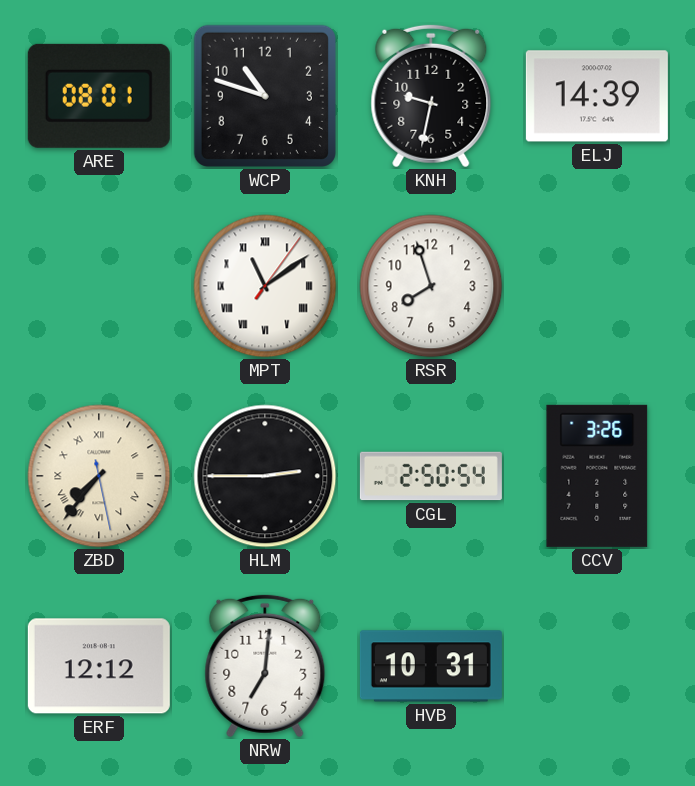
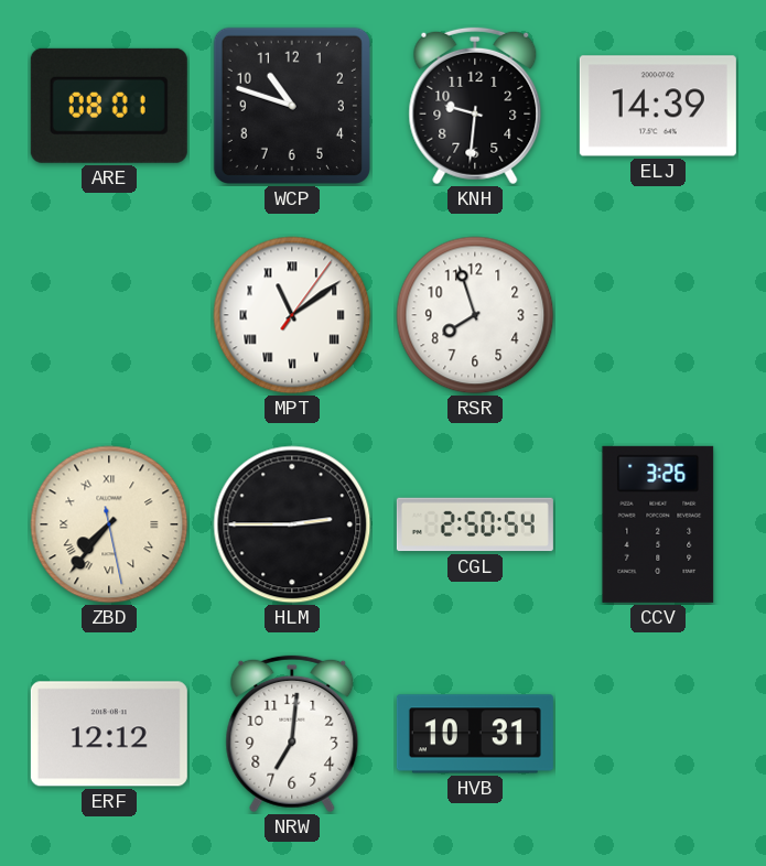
KNH: 9:32 -> 9:31 (475, 106)
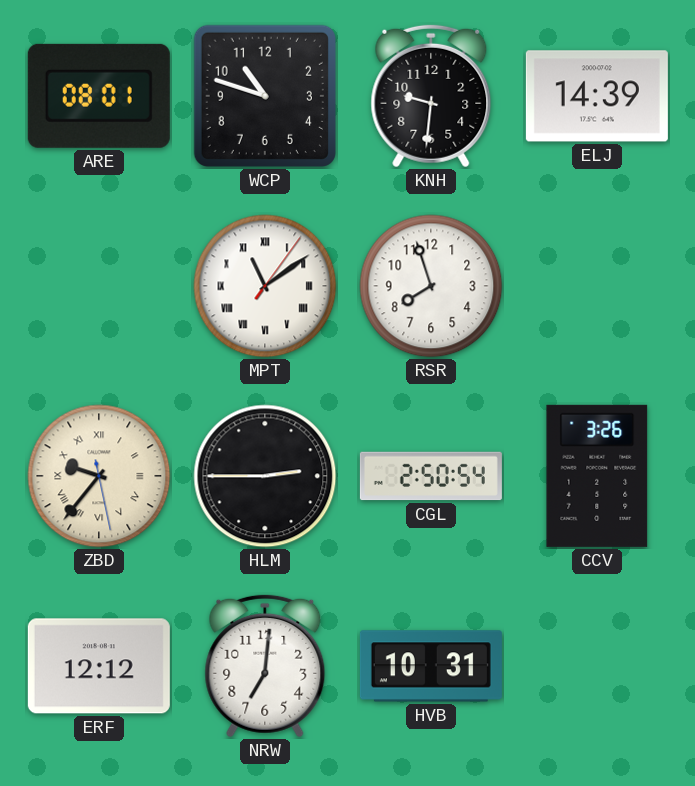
ZBD: 7:36 -> 9:36 (99, 476)
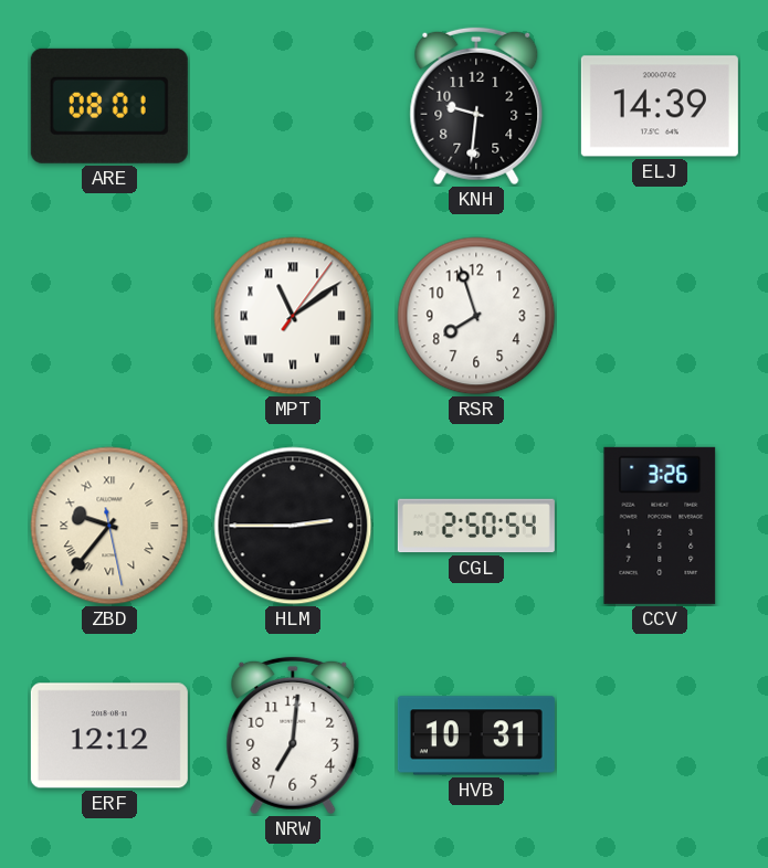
WCP: 10:48 -> none (265, 96)
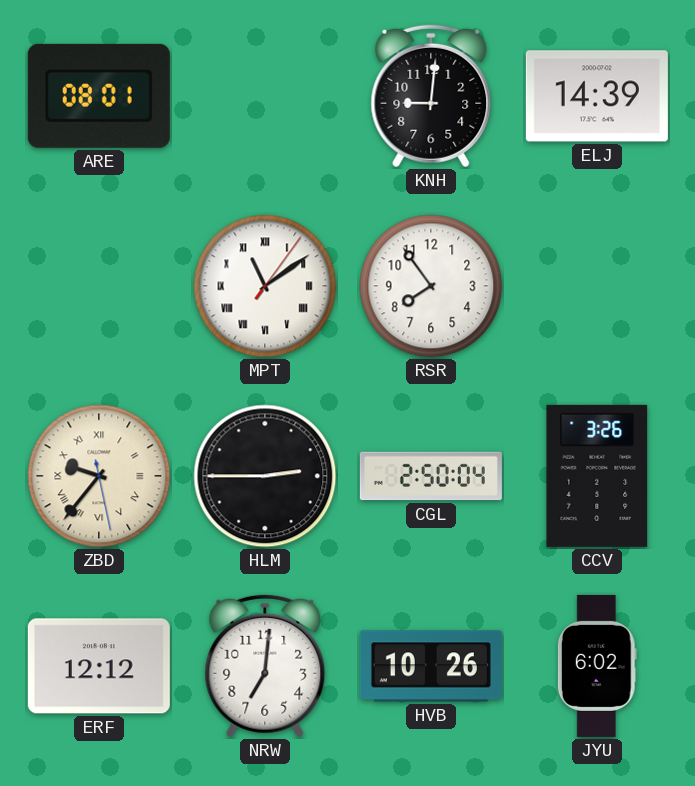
KNH: 9:31 -> 9:01 (431, 96)
RSR: 7:57 -> 7:54 (431, 286)
CGL: 2:50:54 -> 2:50:04 (431, 476)
HVB: 10:31 -> 10:26 (431, 666)
JYU: none -> 6:02 (597, 666)
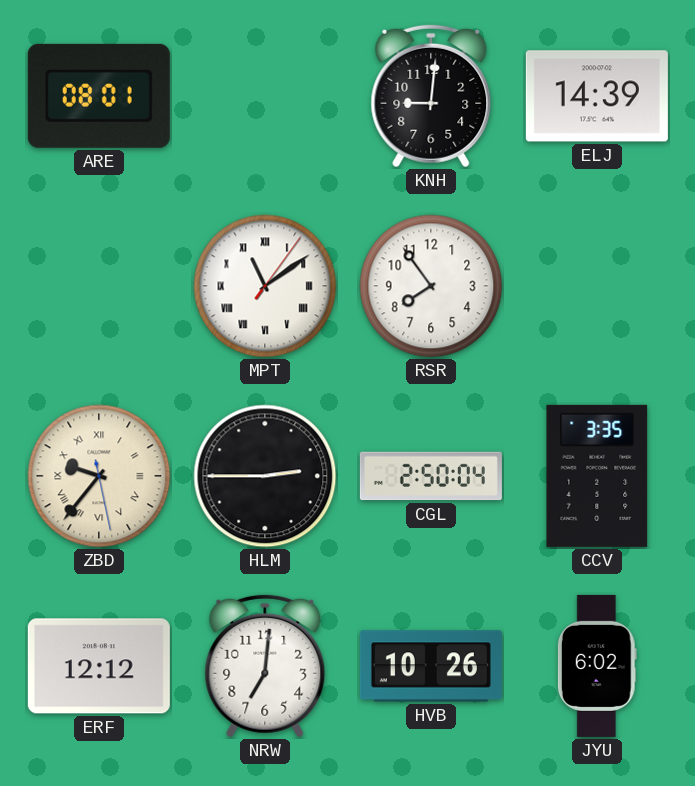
CCV: 3:26 -> 3:35 (597, 476)
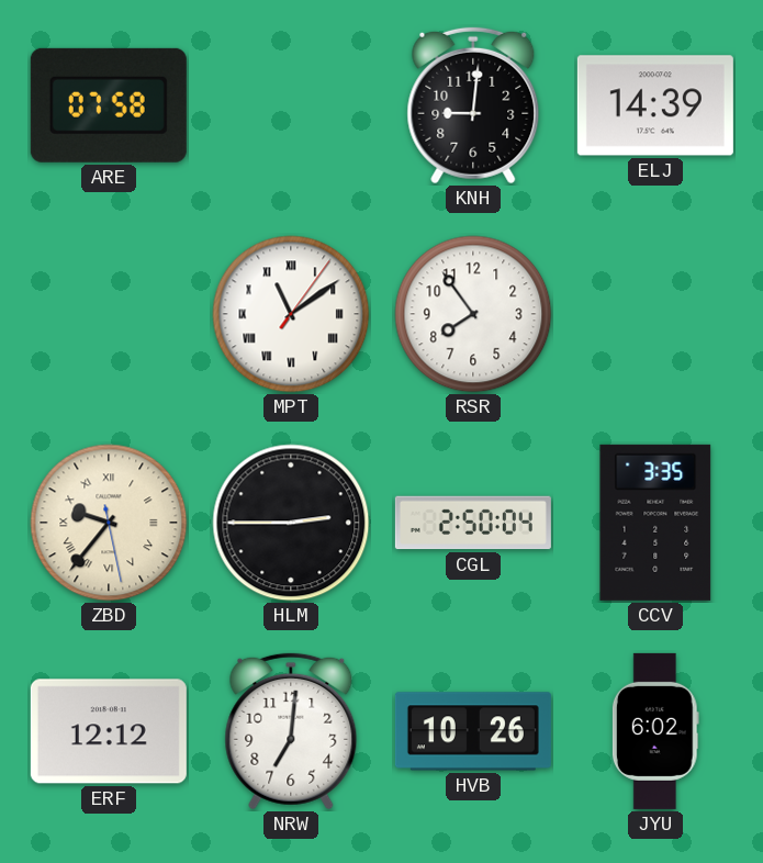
ARE: 08:01 -> 07:58 (109, 105)
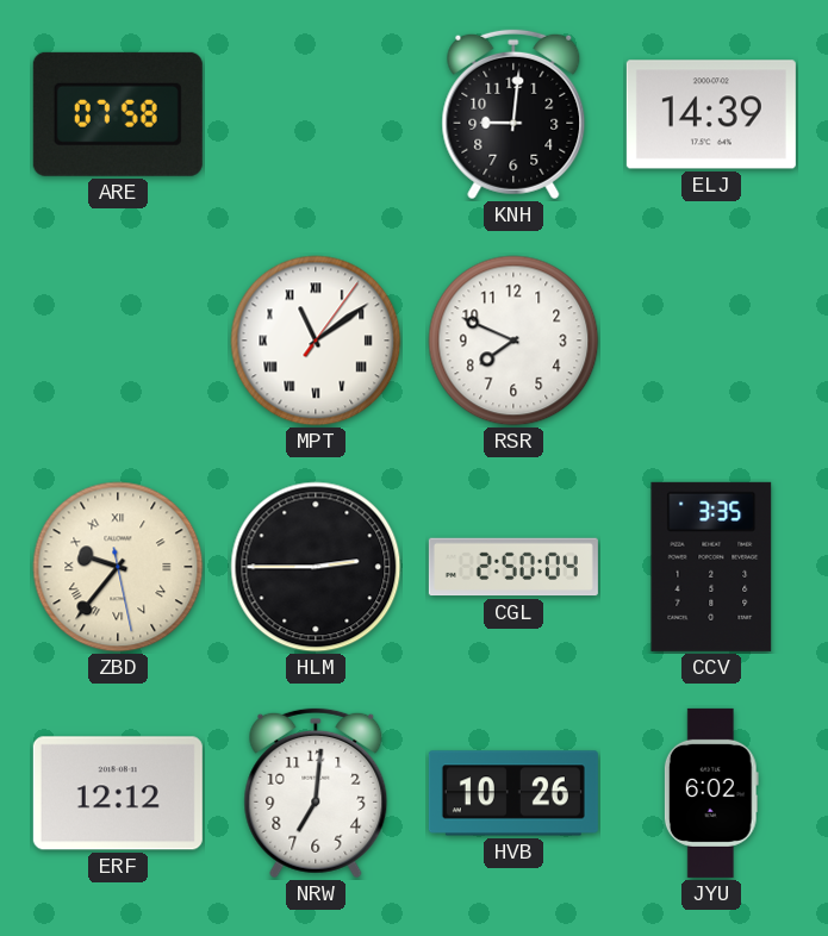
RSR: 7:54 -> 7:49 (513, 341)
